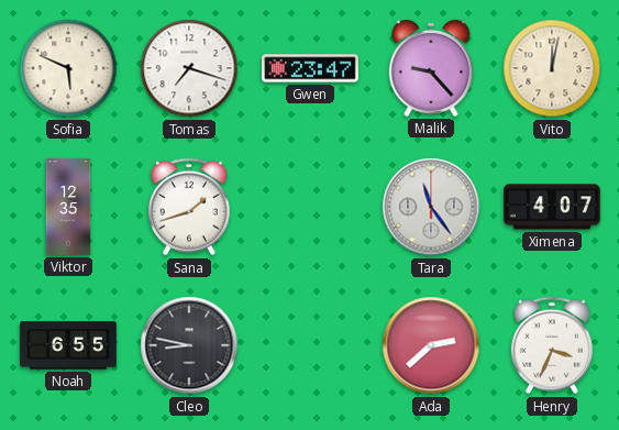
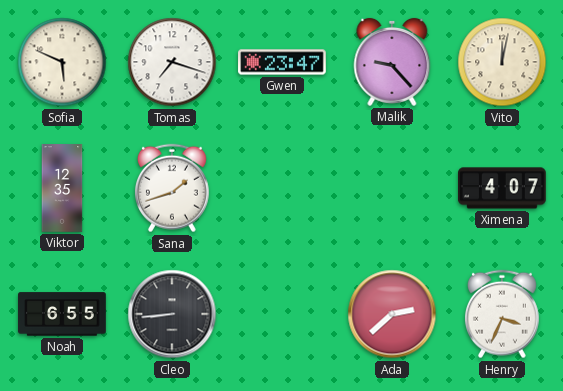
Tara: 11:24 -> none (431, 207)
Cleo: 8:47 -> 8:44 (172, 314)
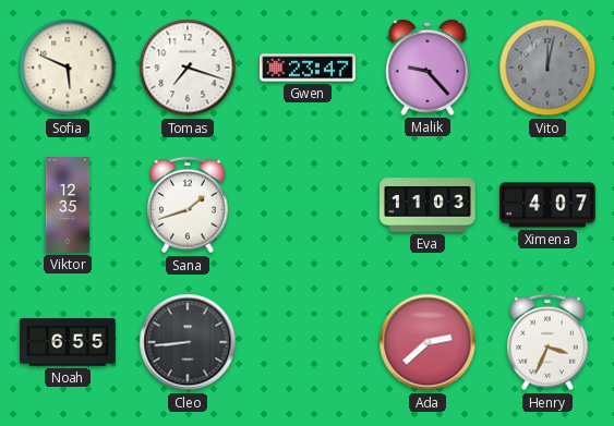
Vito dial: cream -> grey (547, 68)
Eva: none -> 11:03 (428, 206)
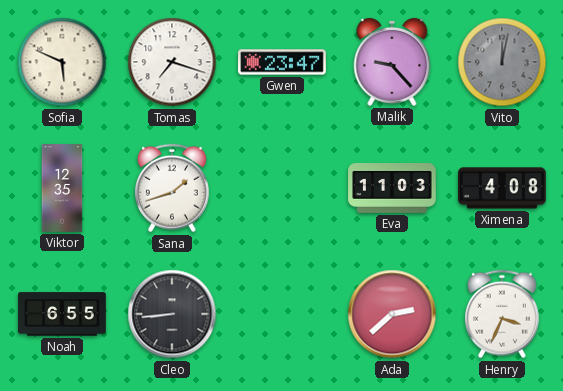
Ximena: 4:07 -> 4:08 (502, 188)
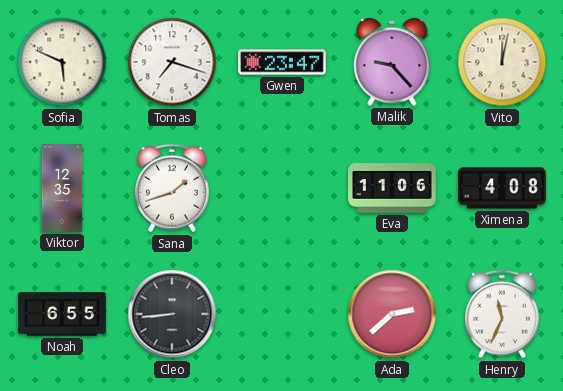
Vito dial: grey -> cream (502, 62)
Eva: 11:03 -> 11:06 (392, 189)
Henry: 3:34 -> 11:34 (502, 314)
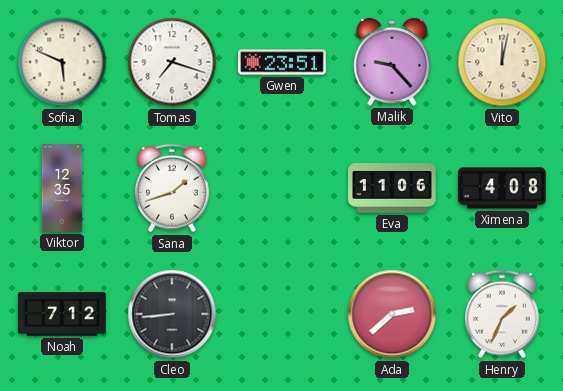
Gwen: 23:47 -> 23:51 (282, 62)
Noah: 6:55 -> 7:12 (62, 314)
Henry: 11:34 -> 1:34 (502, 314)
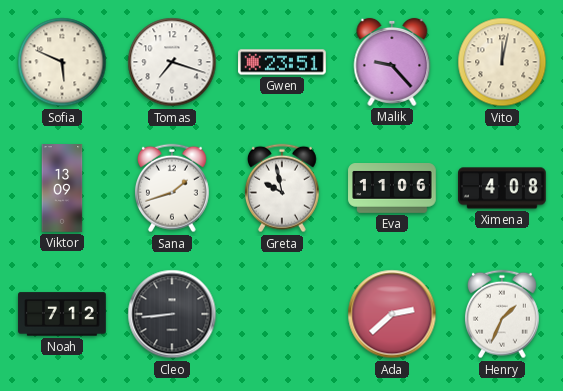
Viktor: 12:35 -> 13:09 (62, 188)
Greta: none -> 9:58 (282, 188)
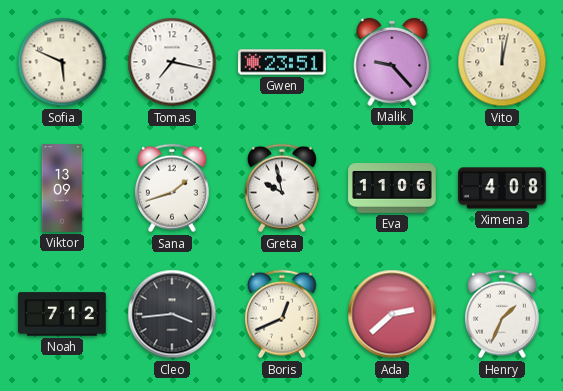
Tomas: 7:18 -> 7:17 (172, 62)
Cleo: 8:44 -> 3:44 (172, 314)
Boris: none -> 12:41 (282, 314)
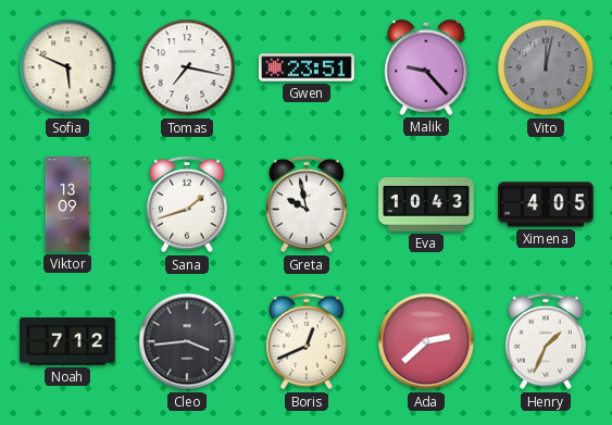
Vito dial: cream -> grey (546, 67)
Eva: 11:06 -> 10:43 (426, 205)
Ximena: 4:08 -> 4:05 (546, 204)
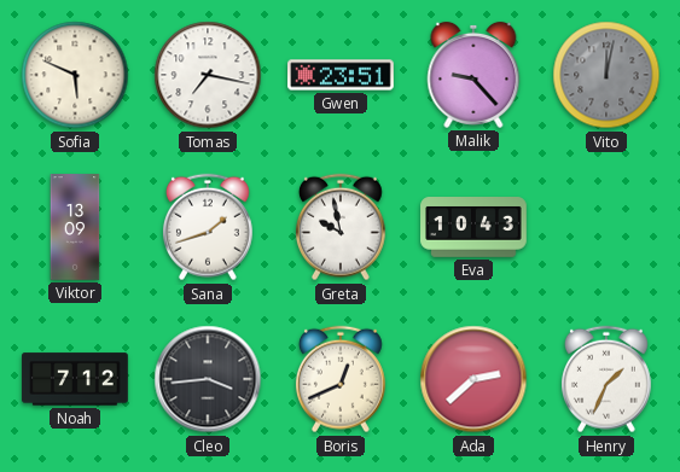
Ximena: 4:05 -> none (546, 204)
